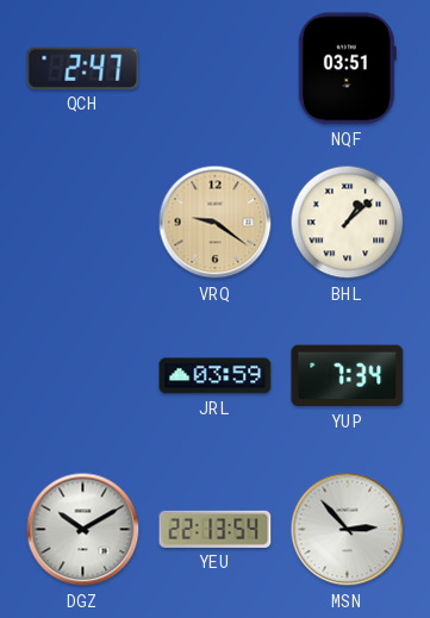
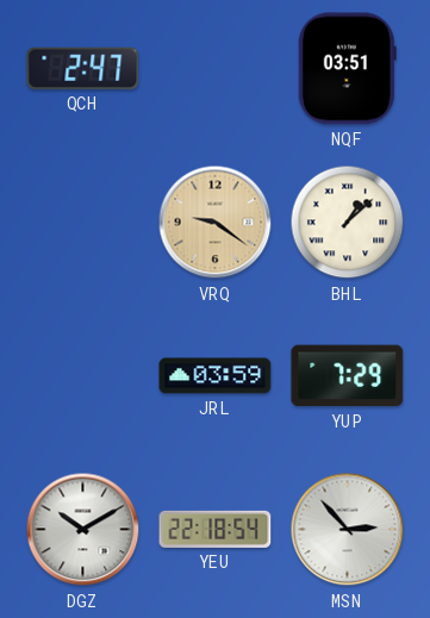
YUP: 7:34 -> 7:29 (348, 376)
YEU: 22:13 -> 22:18 (216, 529)
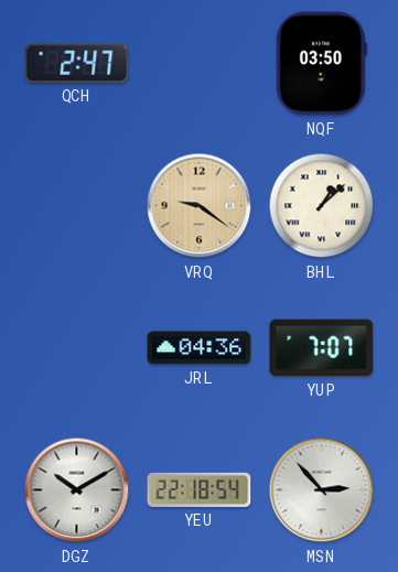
NQF: 03:51 -> 03:50 (321, 64)
JRL: 03:59 -> 04:36 (200, 348)
YUP: 7:29 -> 7:07 (322, 348)
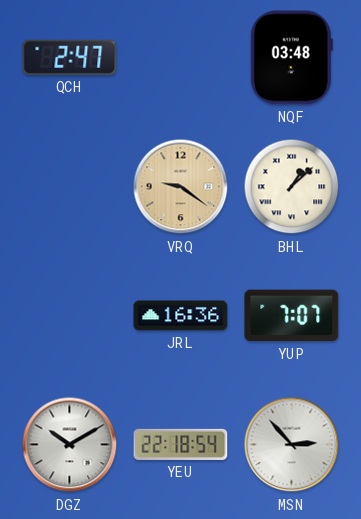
NQF: 03:50 -> 03:48 (291, 58)
JRL: 04:36 -> 16:36 (181, 316)
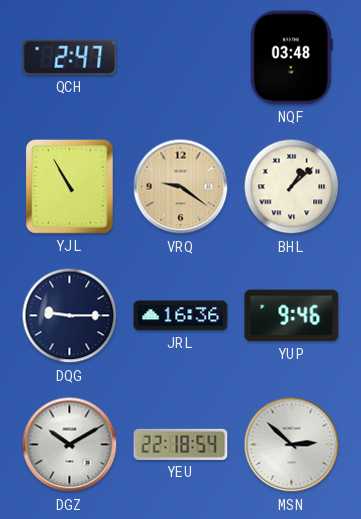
YJL: none -> 10:55 (69, 186)
DQG: none -> 9:15 (70, 316)
YUP: 7:07 -> 9:46 (292, 316)
MSN: 2:53 -> 2:52 (292, 445)
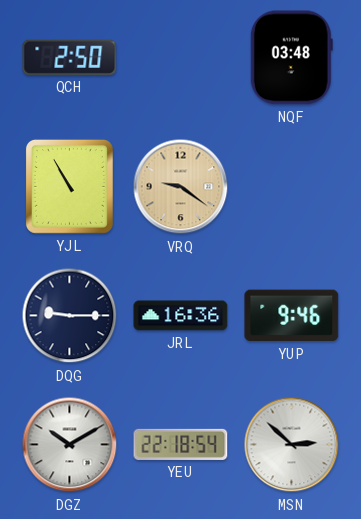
QCH: 2:47 -> 2:50 (70, 57)
BHL: 1:08 -> none (292, 187)
